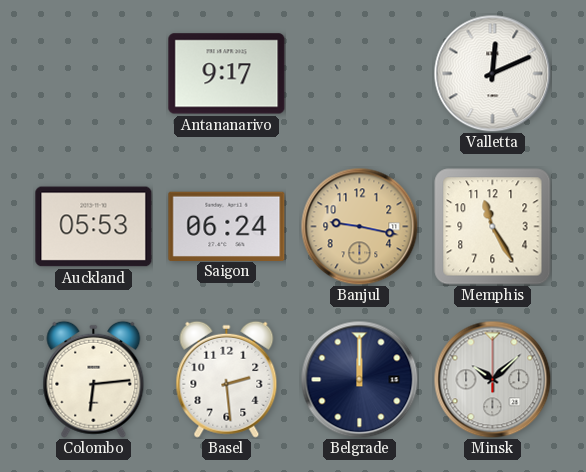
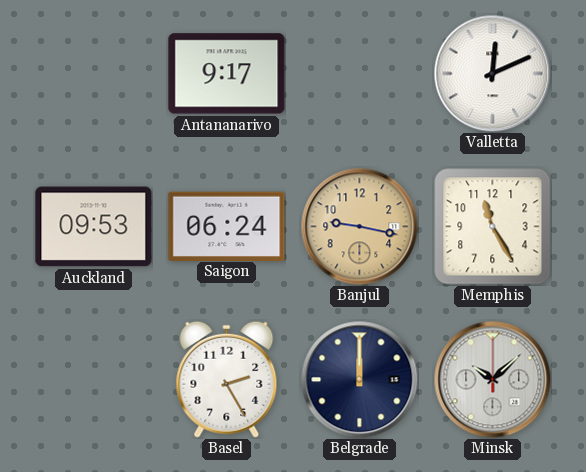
Auckland: 05:53 -> 09:53 (94, 227)
Colombo: 6:14 -> none (94, 379)
Basel: 2:29 -> 2:25 (227, 379)
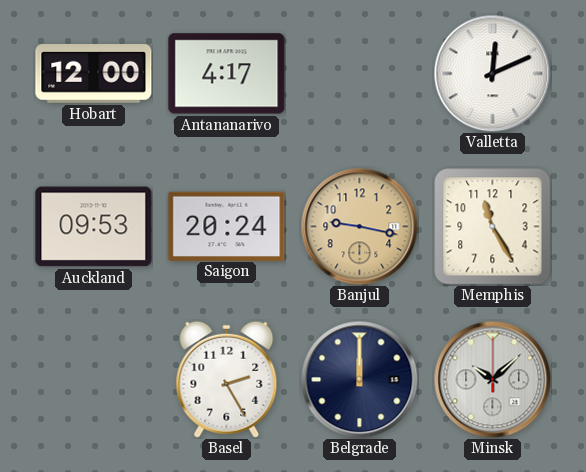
Hobart: none -> 12:00 (94, 74)
Antananarivo: 9:17 -> 4:17 (227, 74)
Saigon: 06:24 -> 20:24 (227, 226)
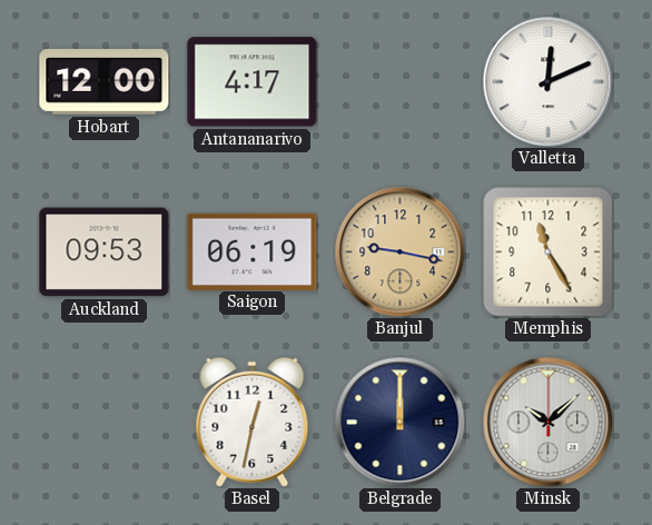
Saigon: 20:24 -> 06:19 (253, 251)
Basel: 2:25 -> 12:32 (253, 422)
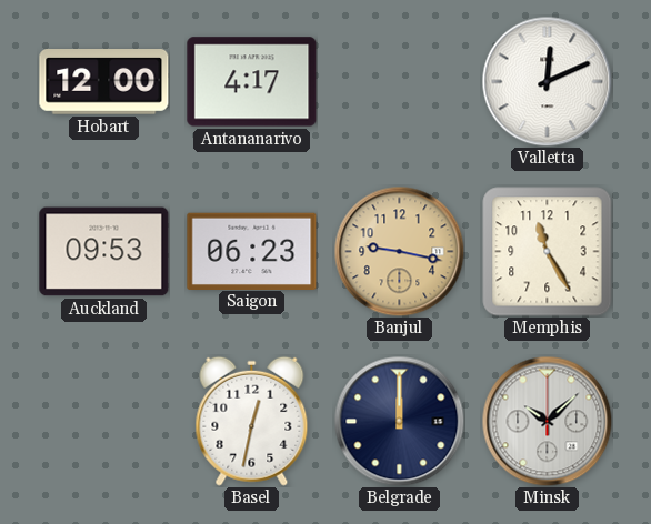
Saigon: 06:19 -> 06:23 (252, 251)
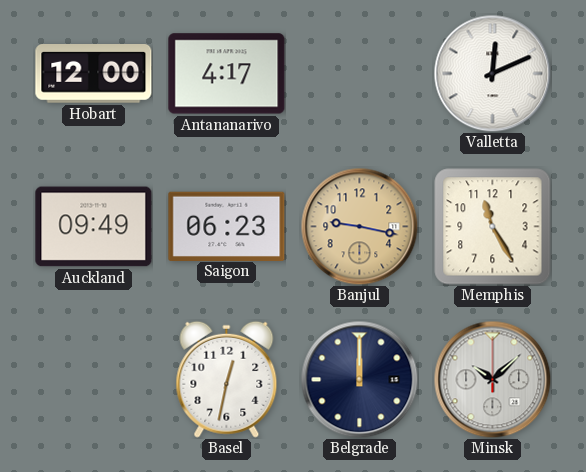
Auckland: 09:53 -> 09:49 (94, 227)
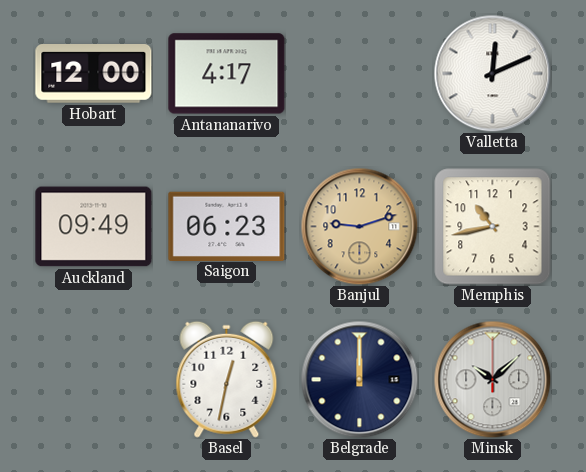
Banjul: 9:17 -> 9:12 (359, 226)
Memphis: 11:25 -> 10:43 (493, 227)
